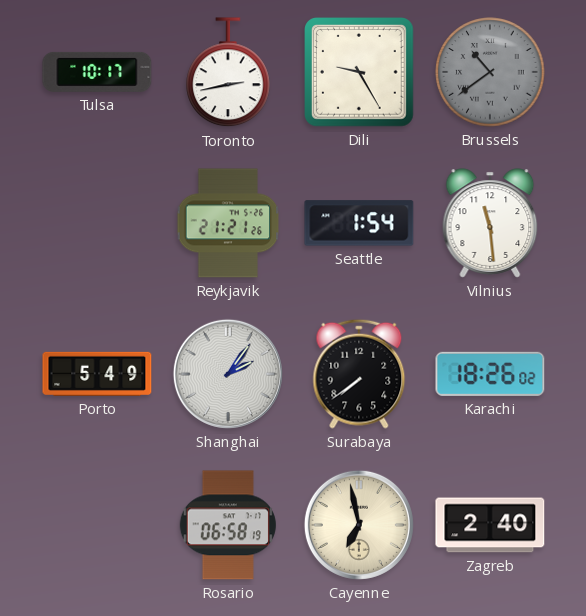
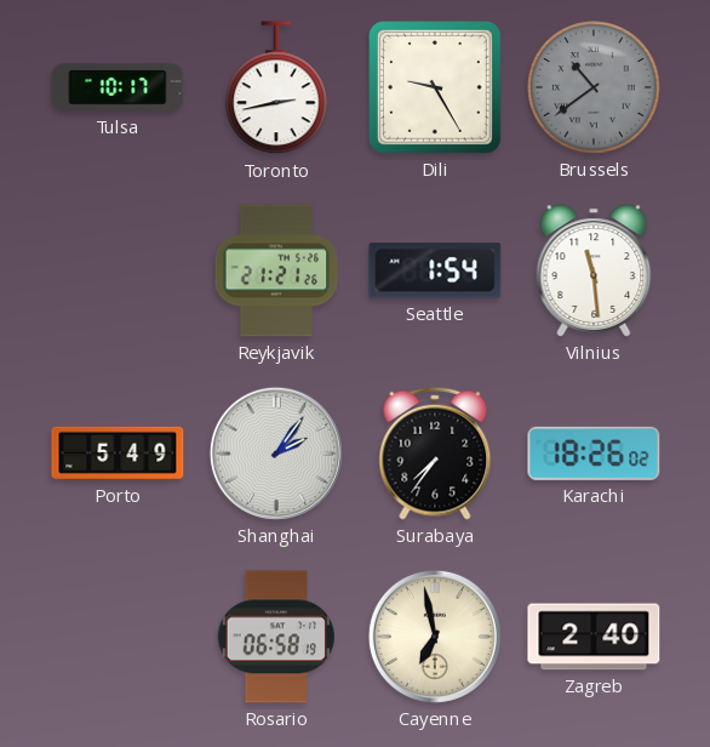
Surabaya: 7:39 -> 7:36 (435, 454)
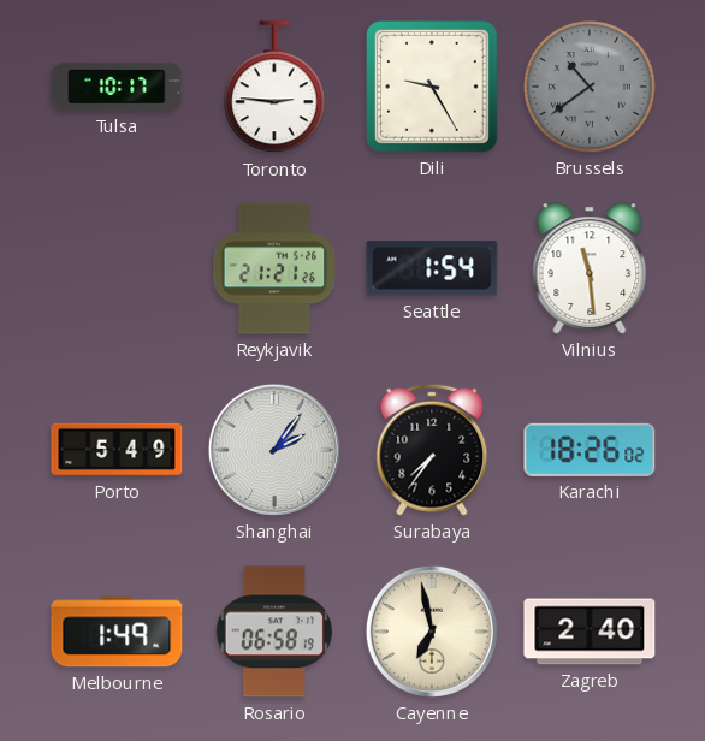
Toronto: 2:43 -> 2:46 (274, 88)
Melbourne: none -> 1:49 (117, 632)
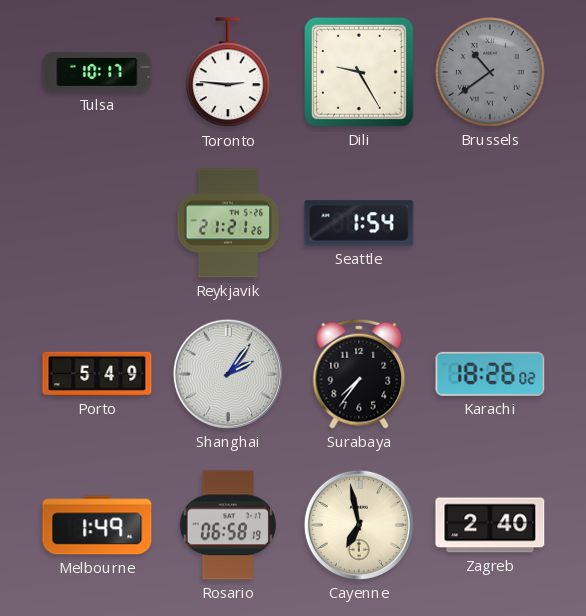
Vilnius: 11:29 -> none (590, 268)
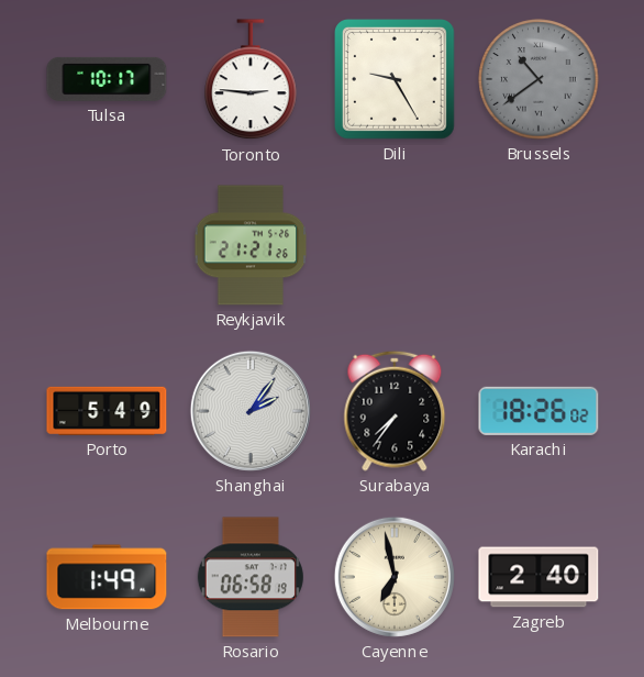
Seattle: 1:54 -> none (359, 223)
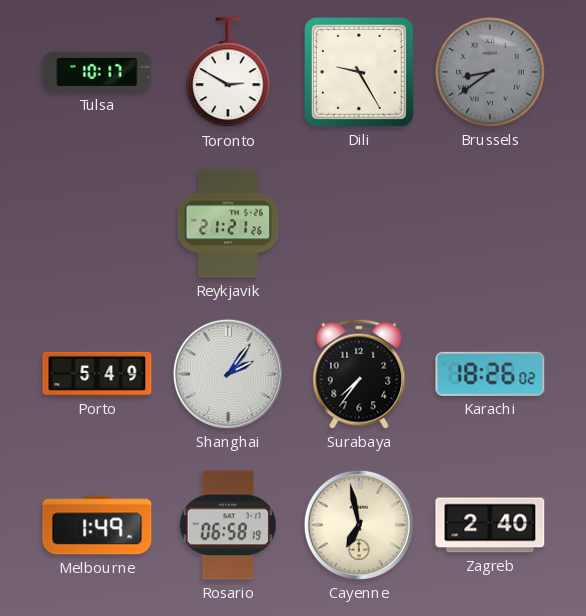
Toronto: 2:46 -> 2:50 (228, 73)
Brussels: 10:39 -> 8:39 (490, 72)
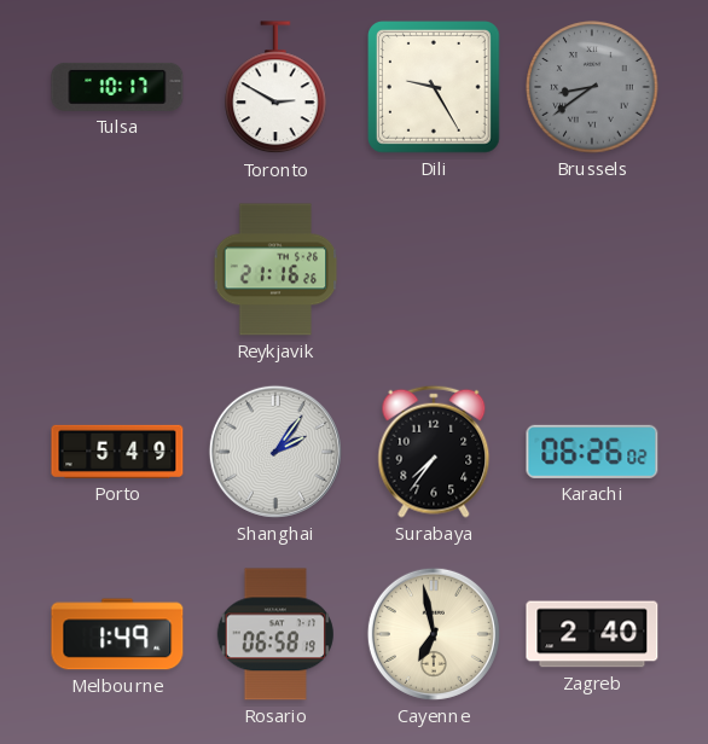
Reykjavik: 21:21 -> 21:16 (275, 269)
Karachi: 18:26 -> 06:26 (592, 452)
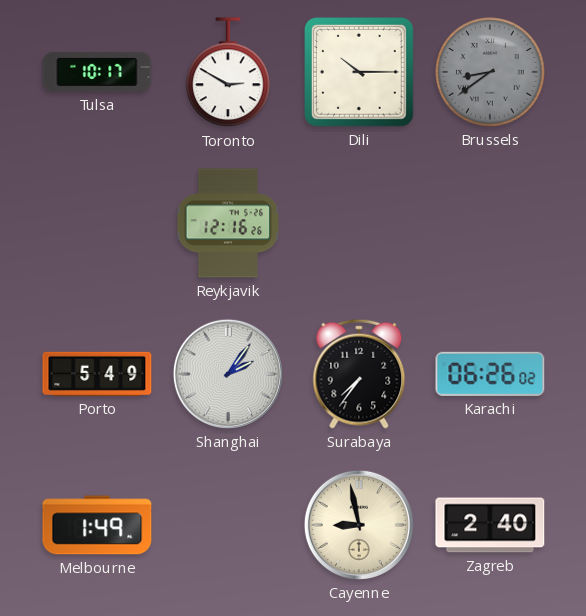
Dili: 9:25 -> 10:15 (360, 73)
Reykjavik: 21:16 -> 12:16 (228, 223)
Rosario: 06:58 -> none (275, 634)
Cayenne: 6:58 -> 8:58 (359, 525)
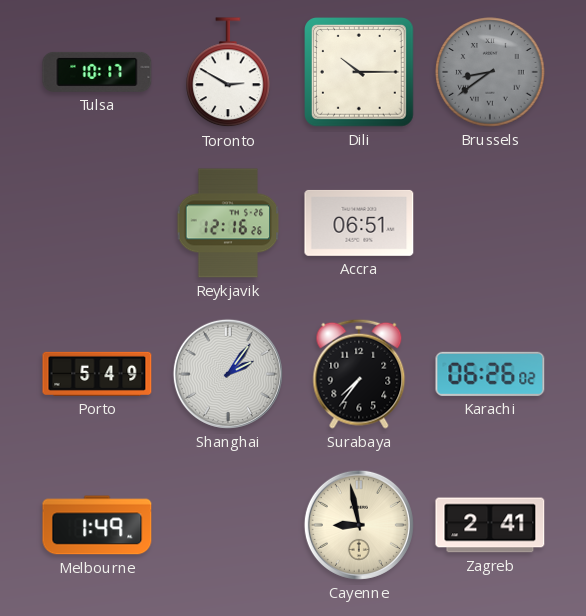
Accra: none -> 06:51 (359, 223)
Zagreb: 2:40 -> 2:41 (490, 525)
